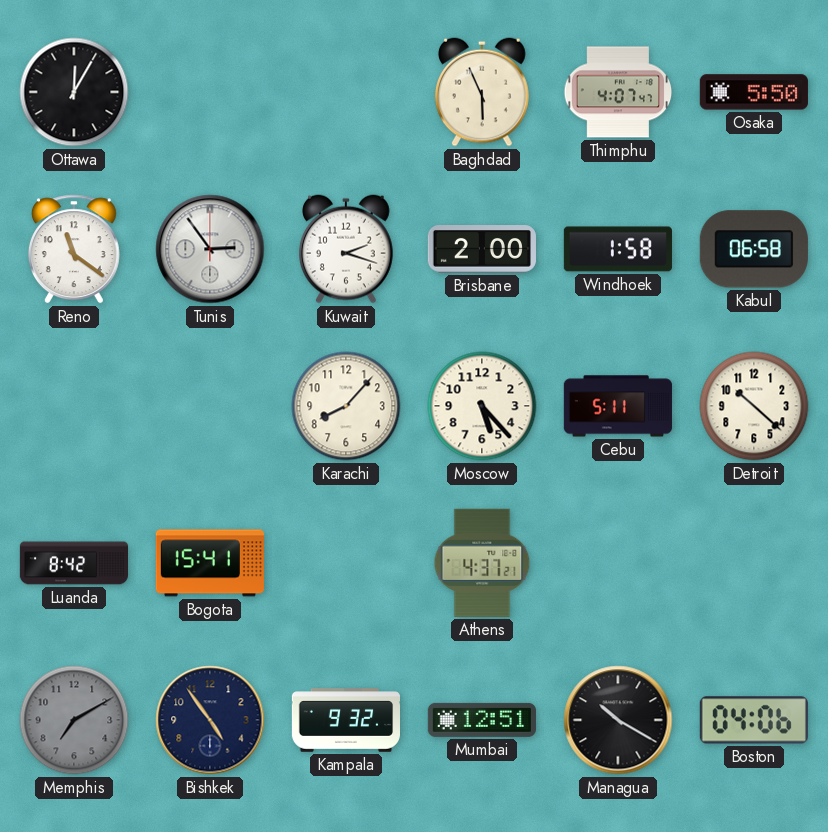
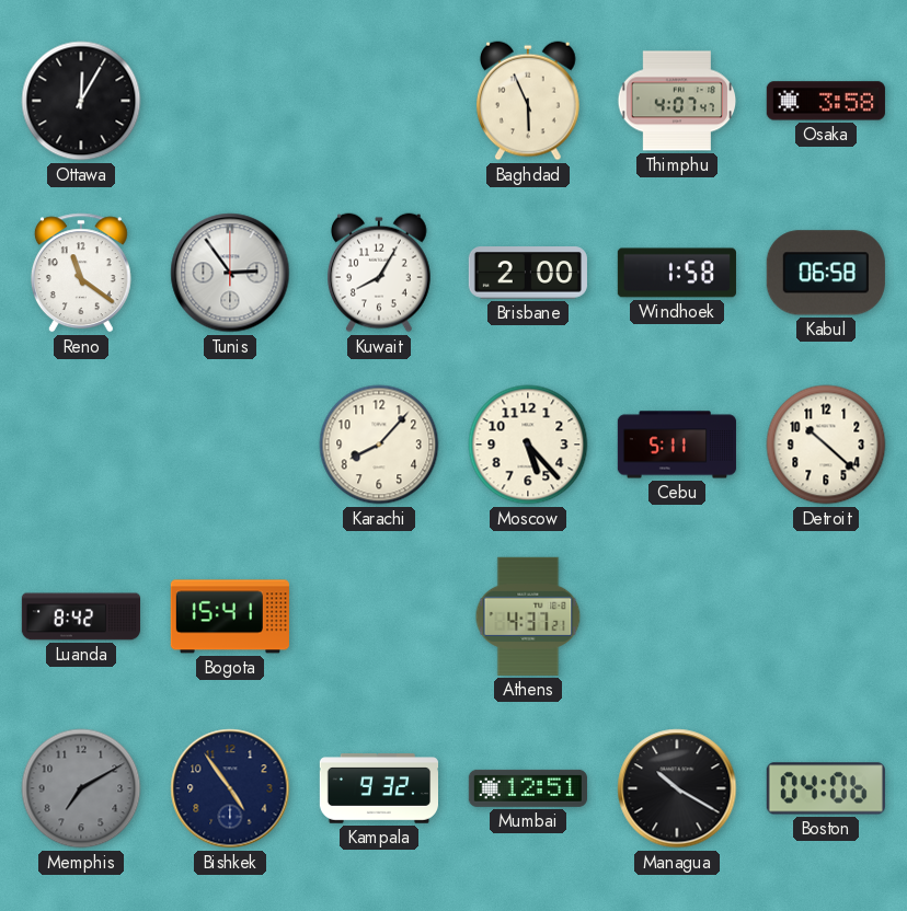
Osaka: 5:50 -> 3:58 (826, 101)
Kuwait: 2:18 -> 8:05 (380, 273)
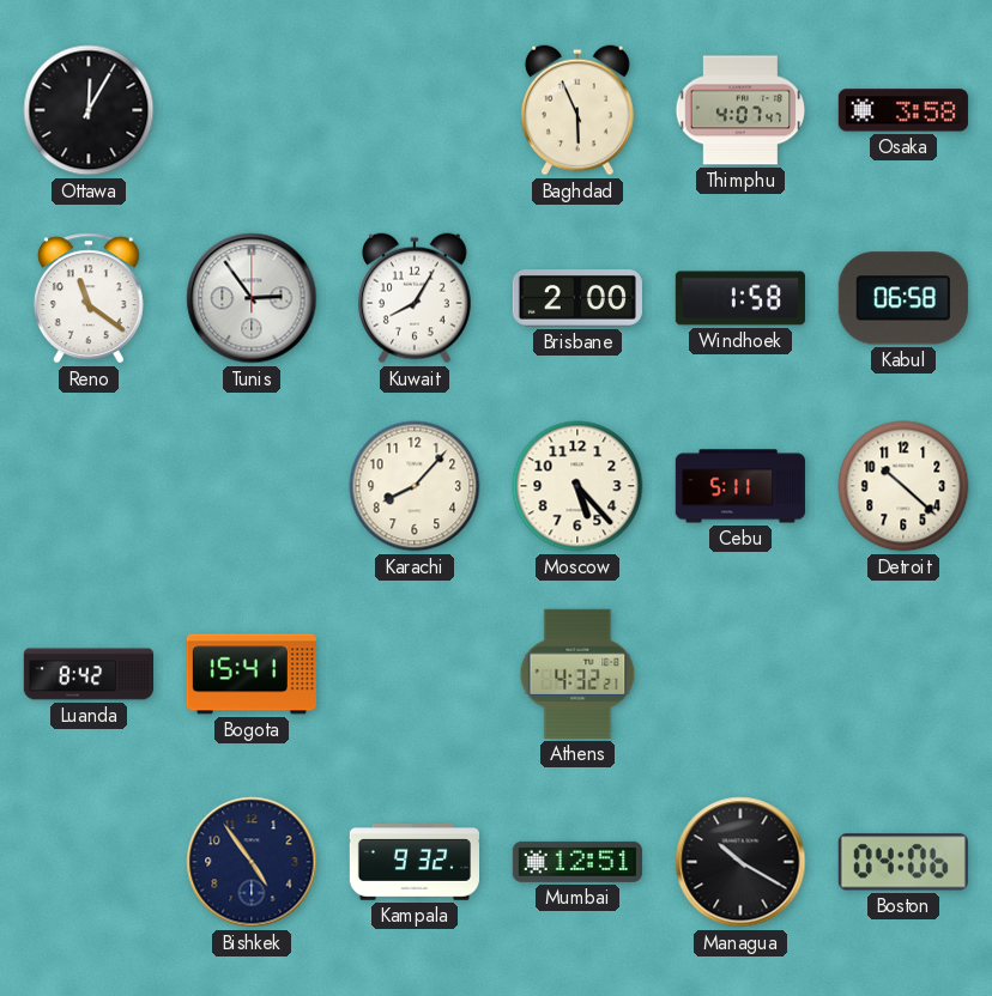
Athens: 4:37 -> 4:32 (577, 674)
Memphis: 7:10 -> none (81, 788)
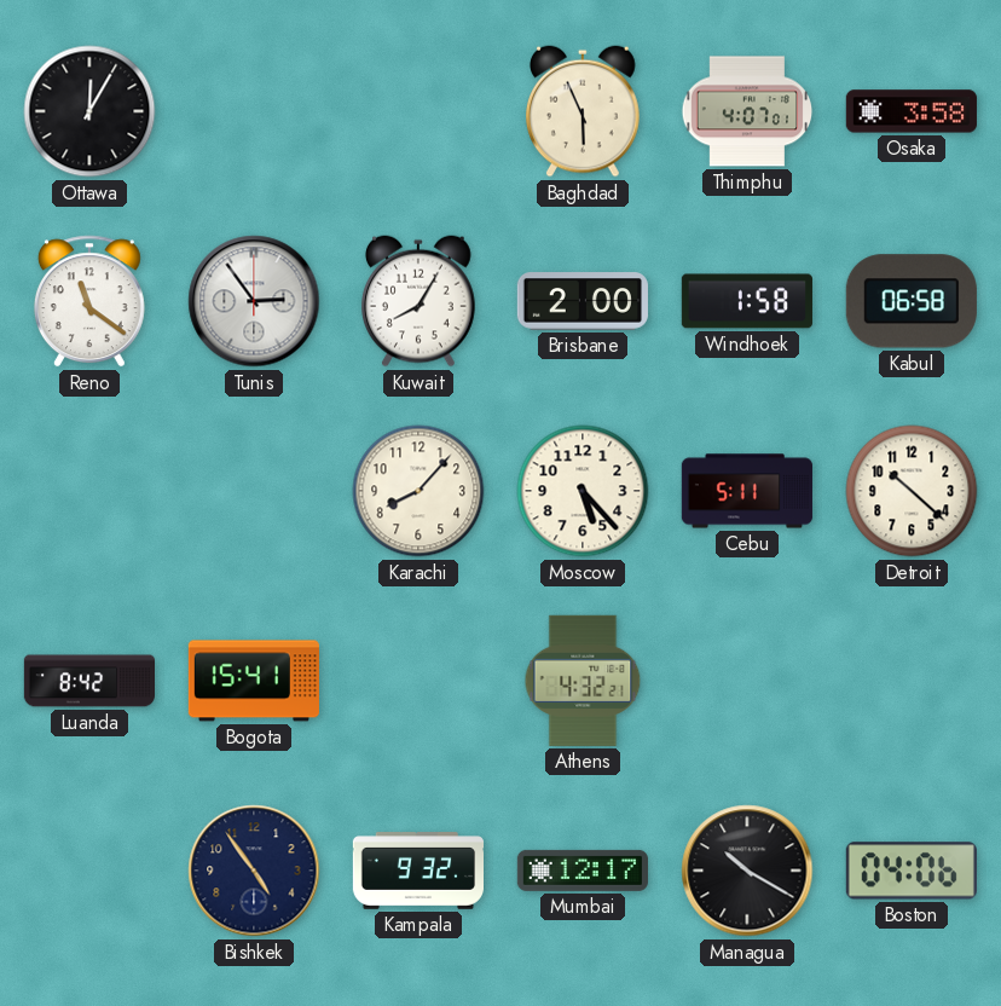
Thimphu: 4:07:47 -> 4:07:01 (747, 111)
Mumbai: 12:51 -> 12:17 (583, 871)
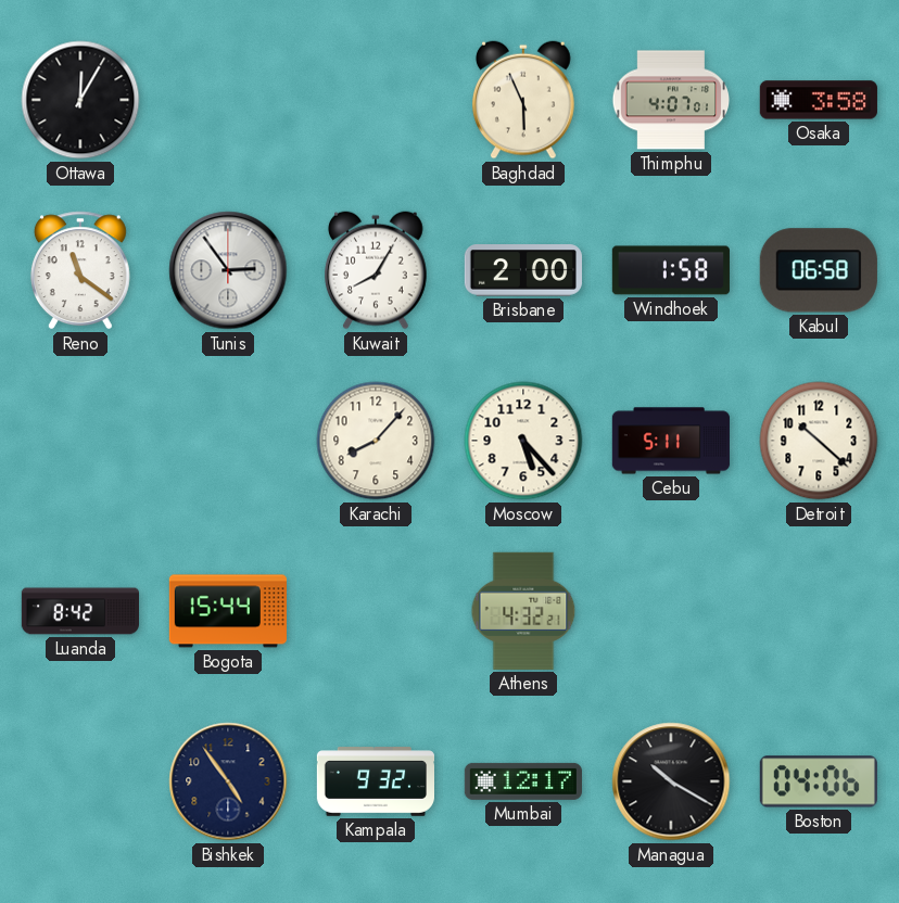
Bogota: 15:41 -> 15:44 (228, 611)
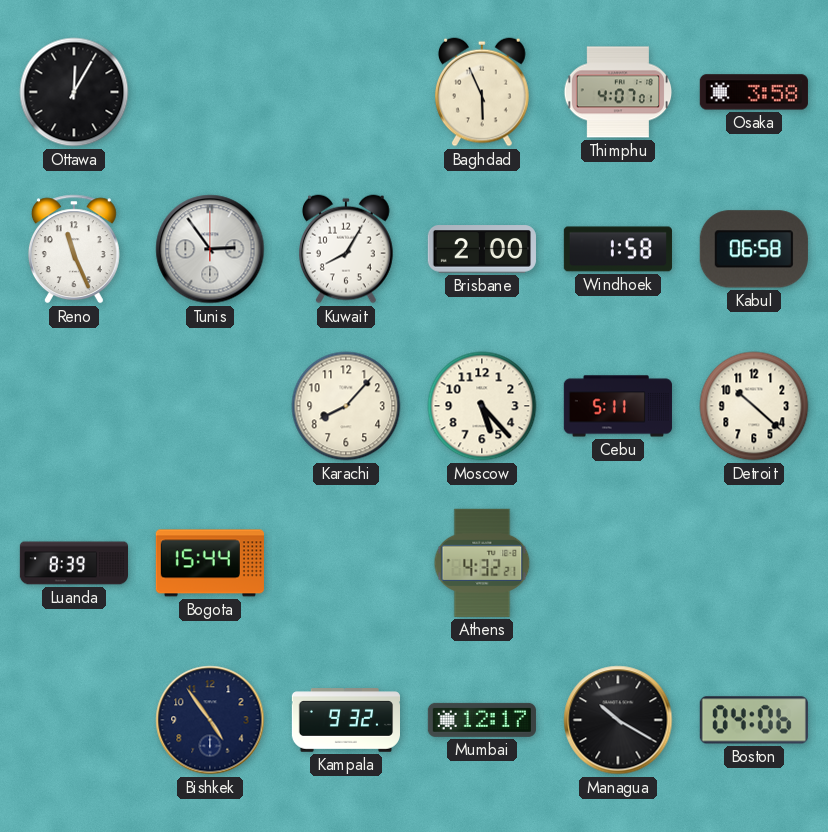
Reno: 11:21 -> 11:26 (74, 249)
Luanda: 8:42 -> 8:39 (73, 563)
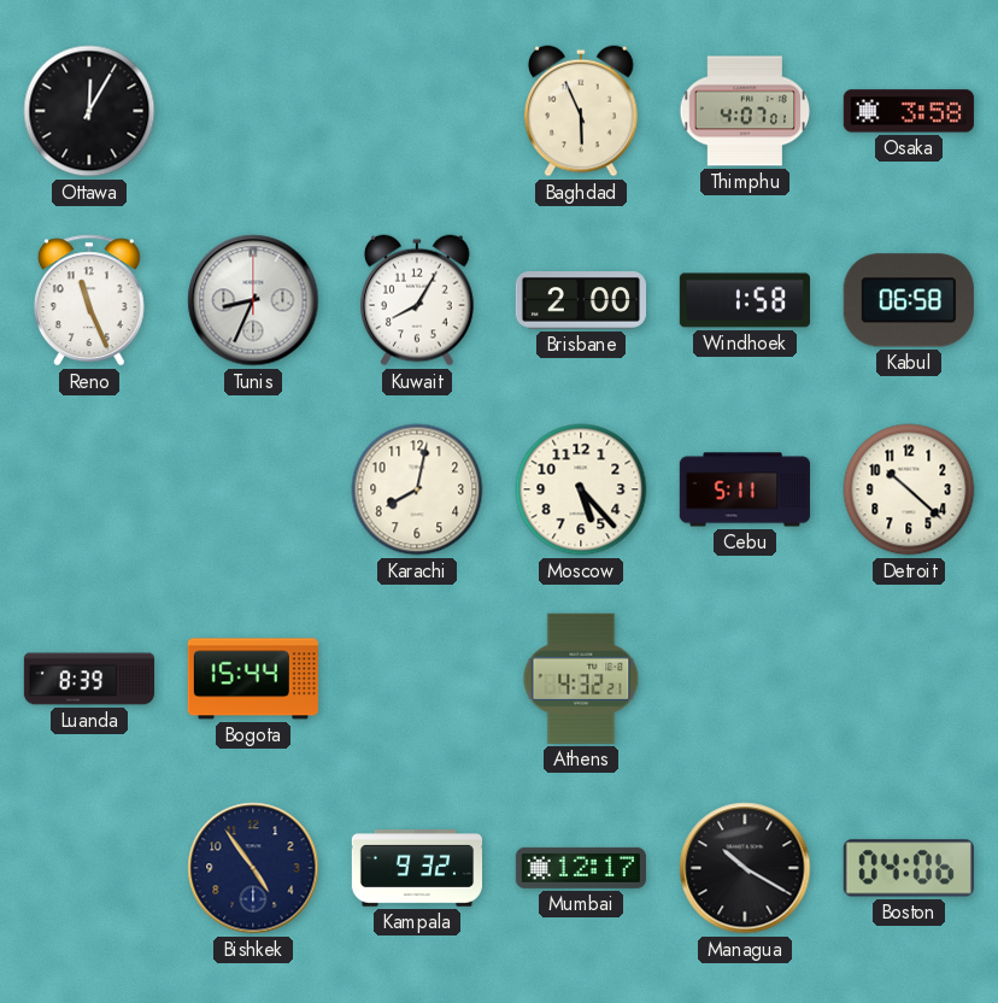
Tunis: 2:54 -> 8:34 (253, 300)
Karachi: 8:07 -> 8:02 (417, 489)
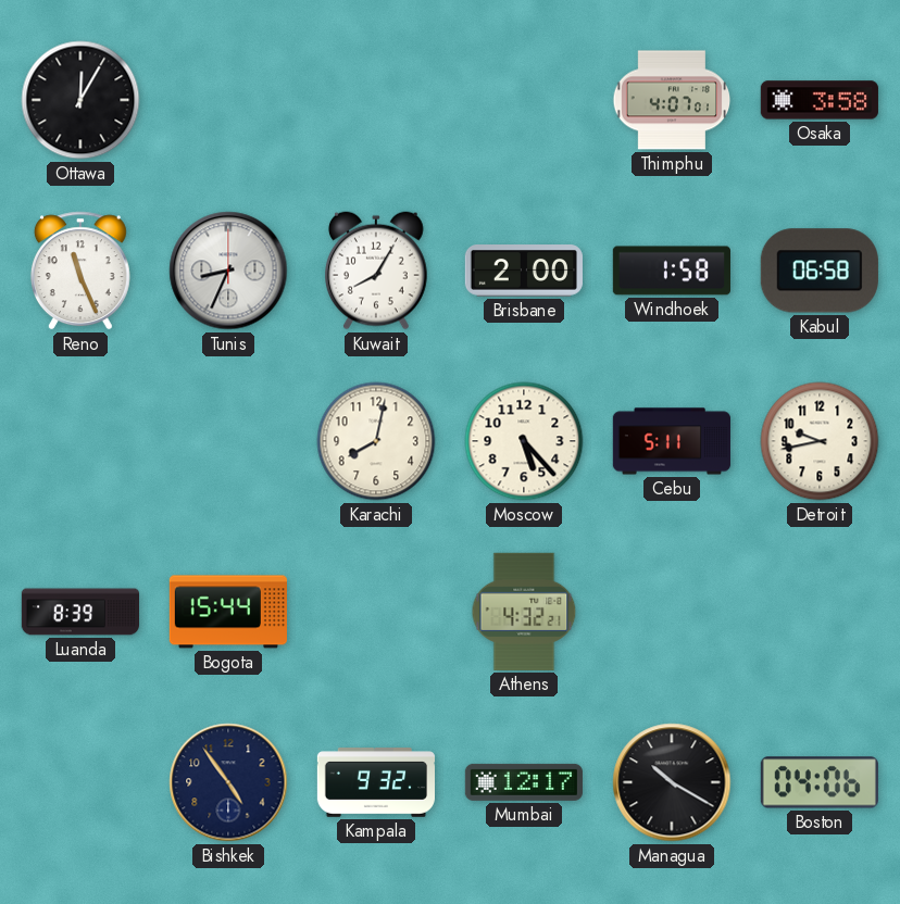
Baghdad: 5:56 -> none (582, 111)
Detroit: 10:22 -> 9:43 (820, 441)
